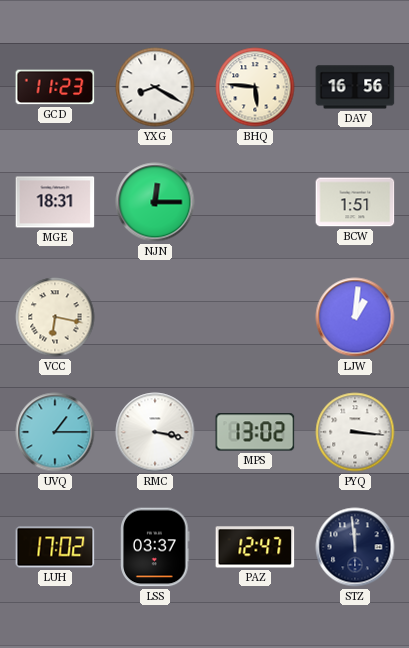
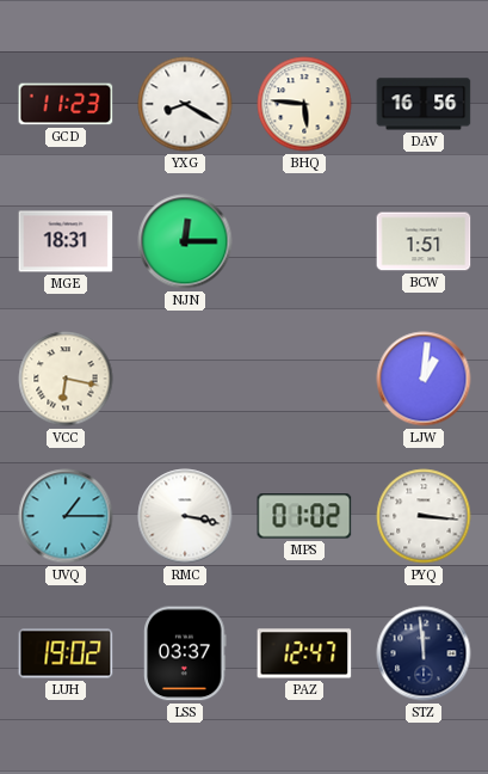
MPS: 13:02 -> 01:02 (304, 516)
LUH: 17:02 -> 19:02 (66, 653)
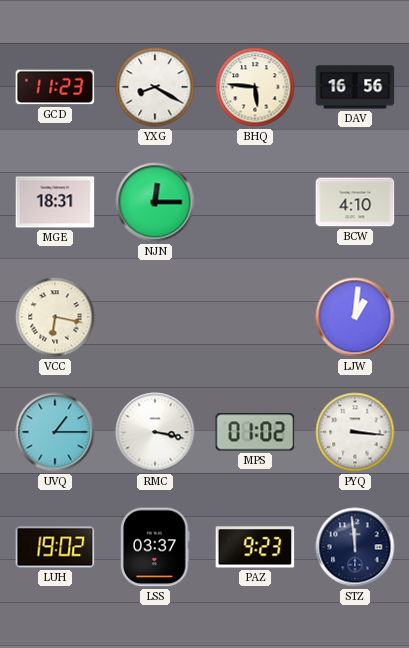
BCW: 1:51 -> 4:10 (355, 202)
PAZ: 12:47 -> 9:23 (255, 547)
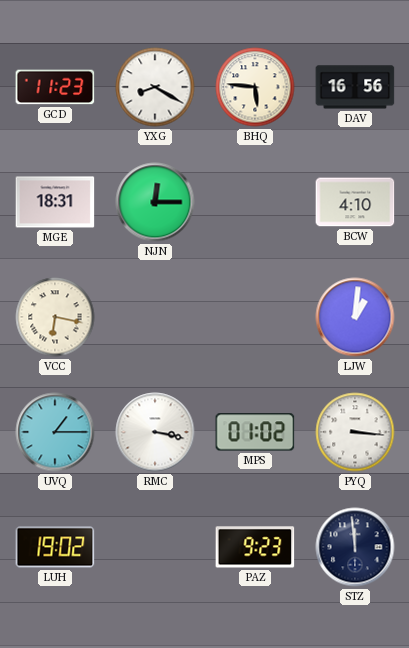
LSS: 03:37 -> none (155, 547)
